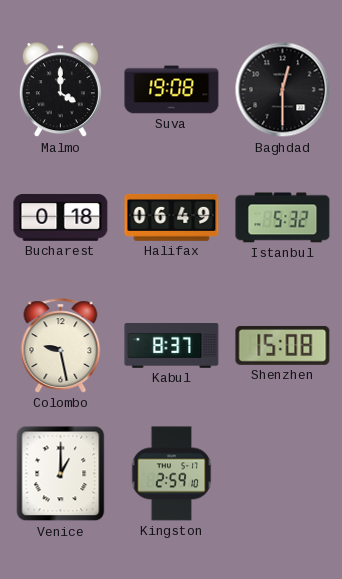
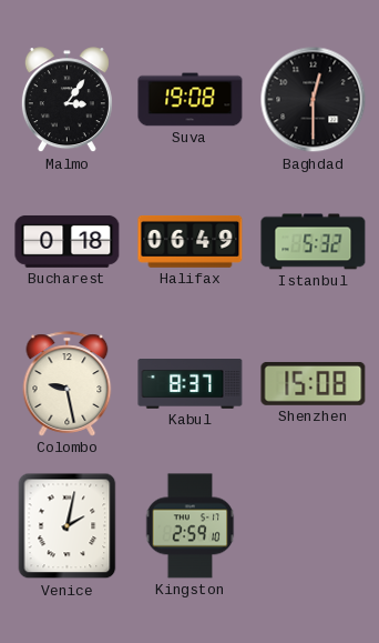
Malmo: 4:00 -> 3:06 (66, 100)
Venice: 1:00 -> 2:02 (68, 526)
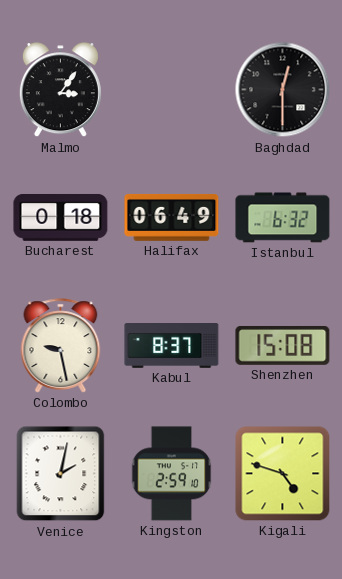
Suva: 19:08 -> none (191, 100)
Istanbul: 5:32 -> 6:32 (283, 218)
Kigali: none -> 4:48 (283, 474)
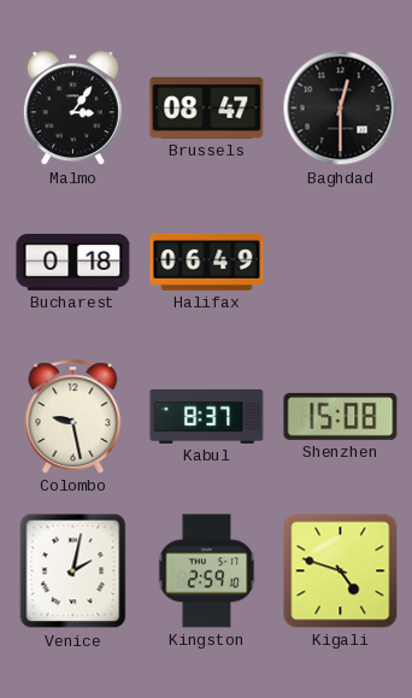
Brussels: none -> 08:47 (207, 107)
Istanbul: 6:32 -> none (283, 218)
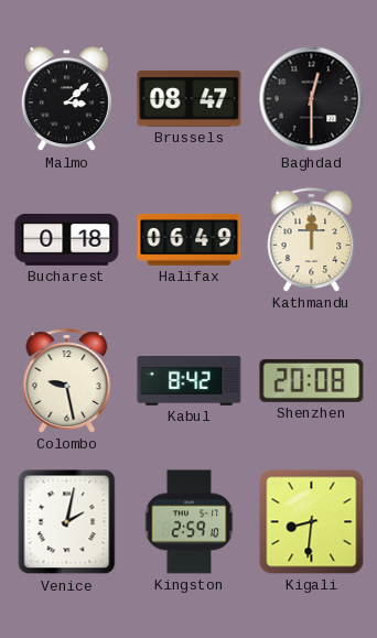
Malmo: 3:06 -> 3:08 (66, 99)
Kathmandu: none -> 12:00 (312, 240)
Kabul: 8:37 -> 8:42 (190, 381)
Shenzhen: 15:08 -> 20:08 (312, 380)
Kigali: 4:48 -> 8:31 (312, 522)
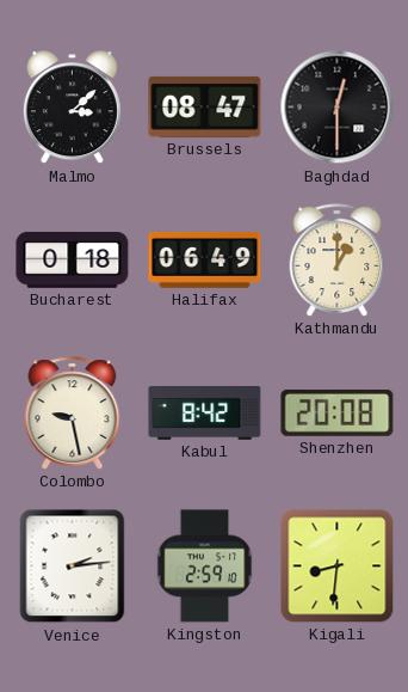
Kathmandu: 12:00 -> 1:00 (338, 261)
Venice: 2:02 -> 2:14 (73, 567)
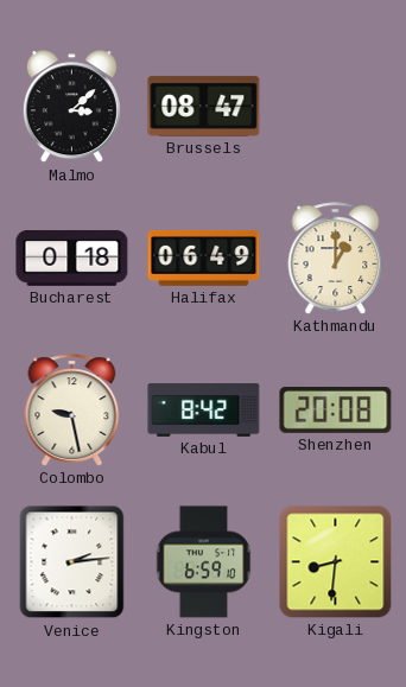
Baghdad: 12:30 -> none (338, 108)
Kingston: 2:59 -> 6:59 (204, 562)
